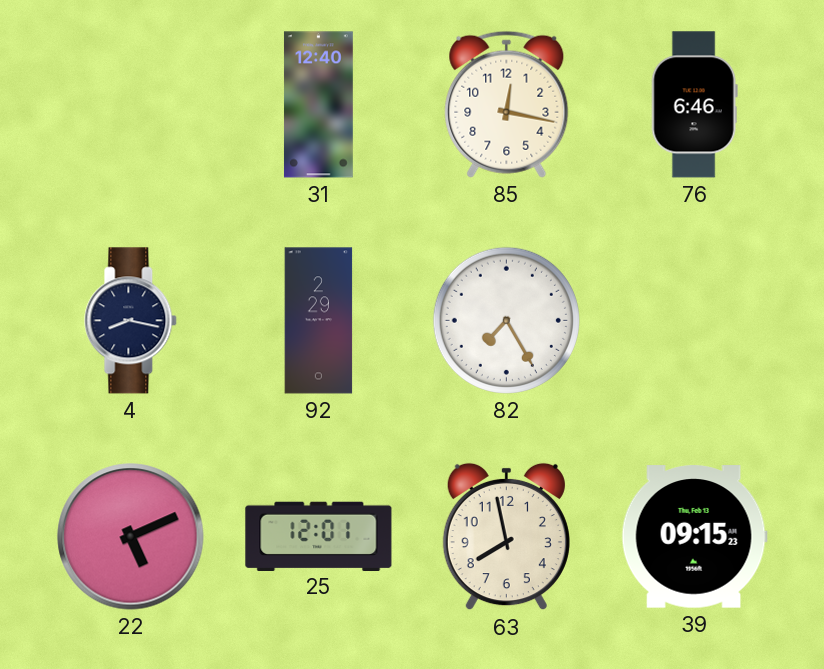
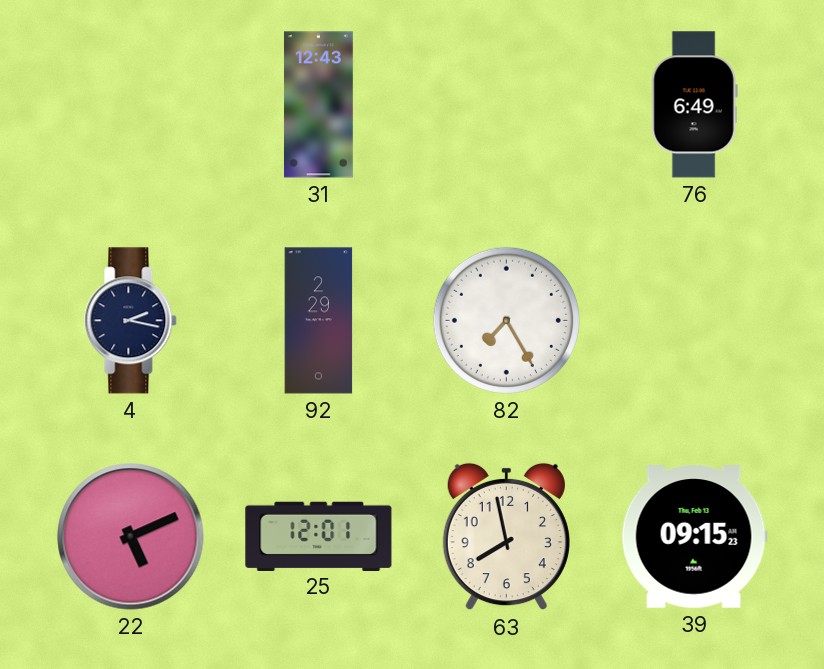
31: 12:40 -> 12:43 (318, 105)
85: 12:17 -> none (507, 104)
76: 6:46 -> 6:49 (694, 105)
4: 8:17 -> 2:17 (131, 321)
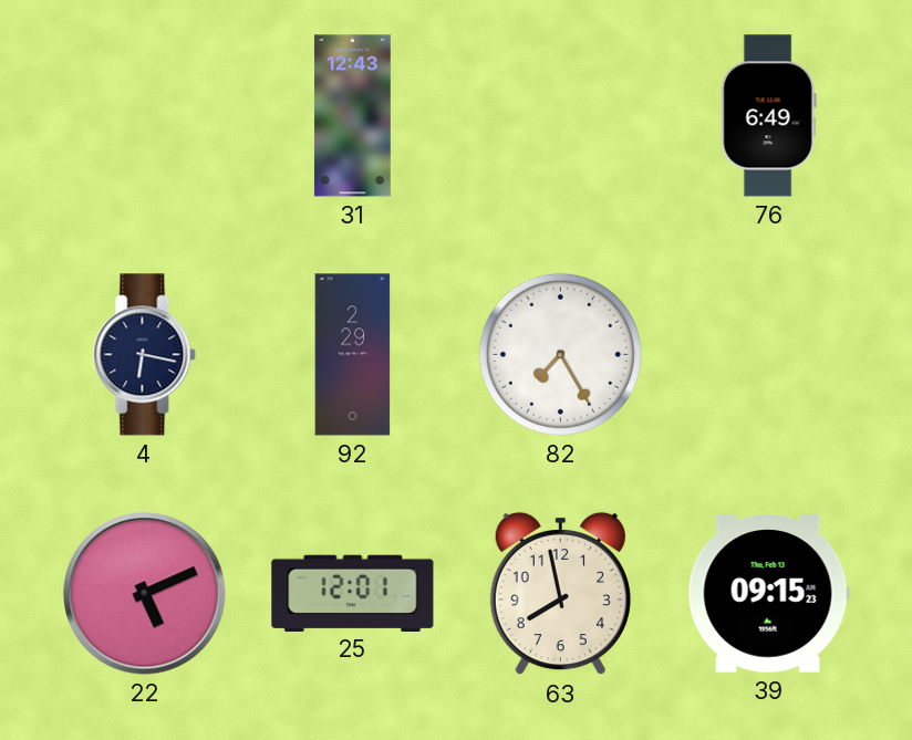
4: 2:17 -> 6:17 (145, 355)
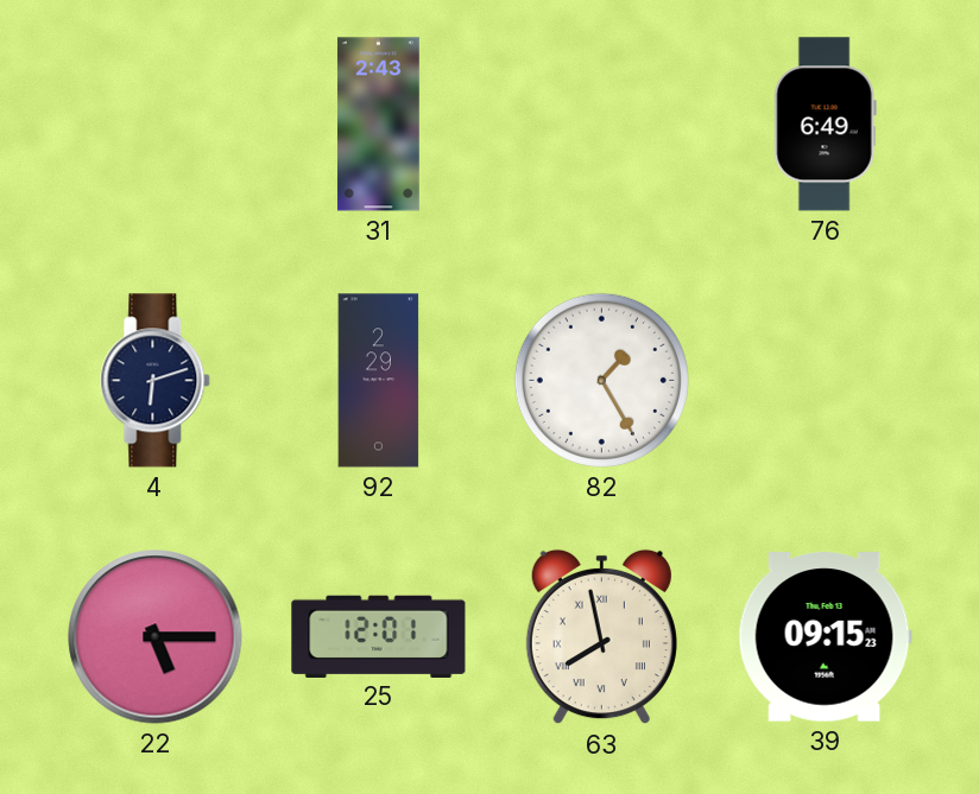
31: 12:43 -> 2:43 (378, 125)
4: 6:17 -> 6:12 (156, 381)
82: 7:25 -> 1:25 (601, 380)
22: 5:11 -> 5:15 (156, 637)
63 numerals: Arabic -> Roman (601, 637)
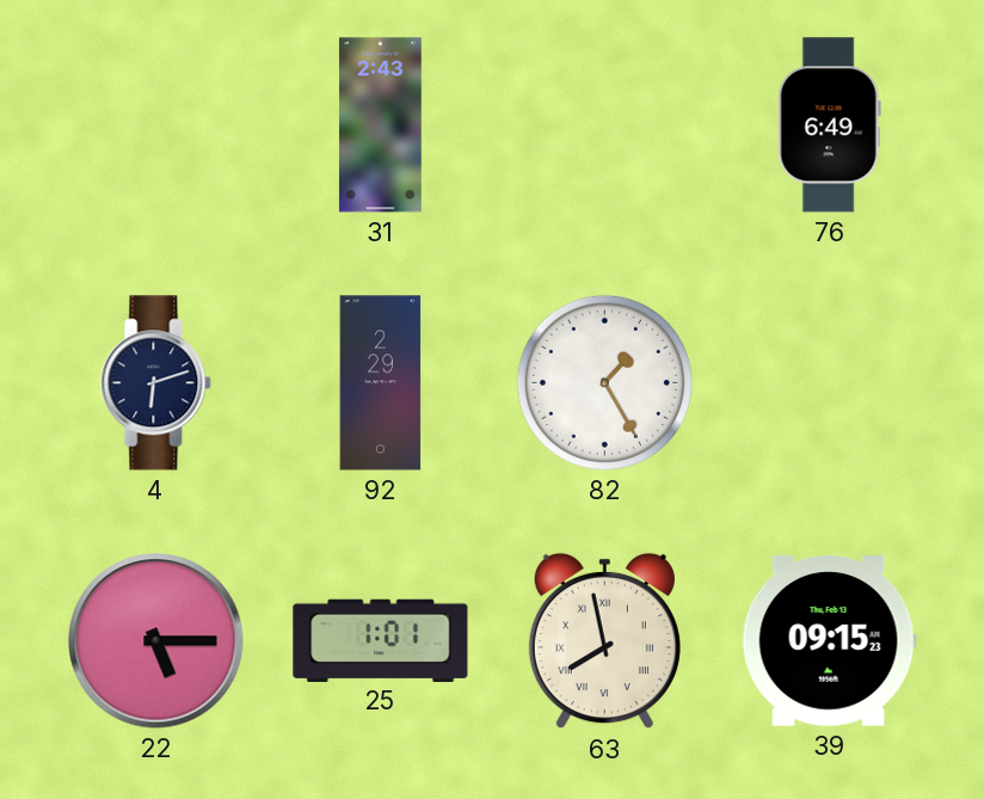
25: 12:01 -> 1:01 (381, 640)
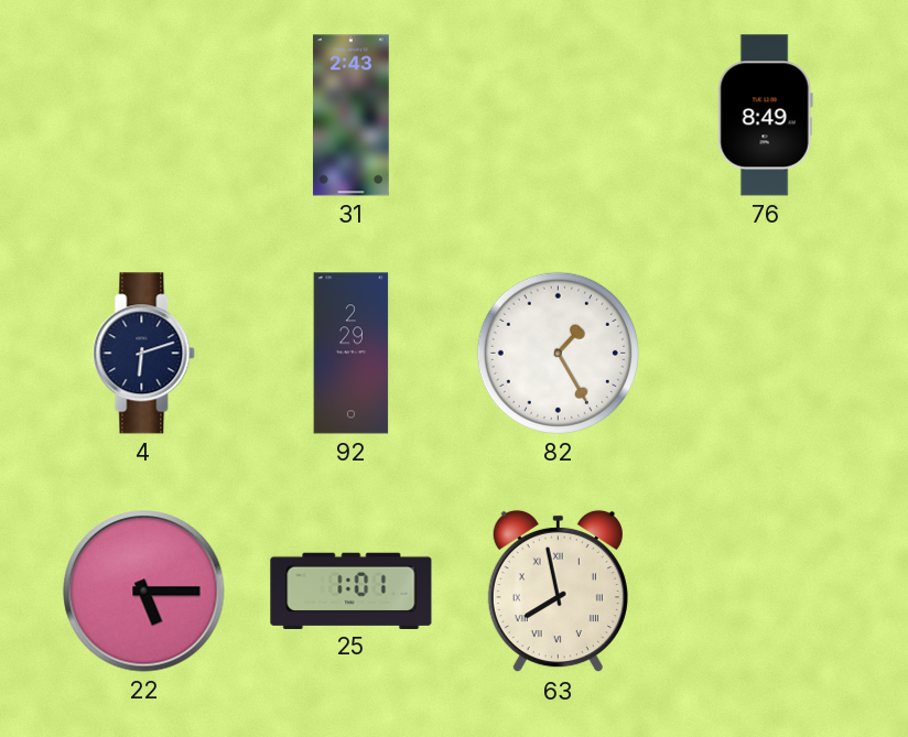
76: 6:49 -> 8:49 (765, 116)
39: 09:15 -> none (829, 641)
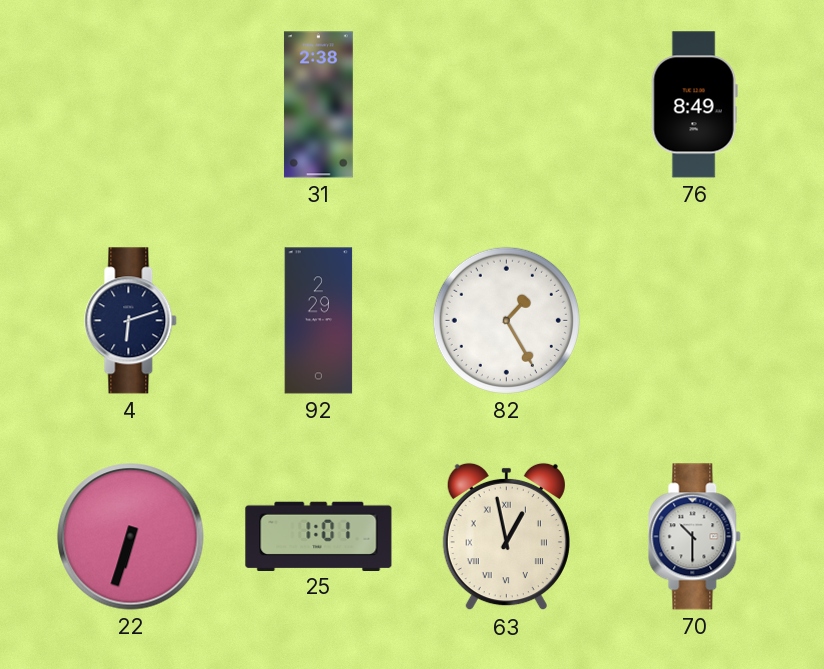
31: 2:43 -> 2:38 (318, 105)
22: 5:15 -> 6:33 (131, 537)
63: 7:58 -> 12:58 (506, 537)
70: none -> 10:30 (695, 537)
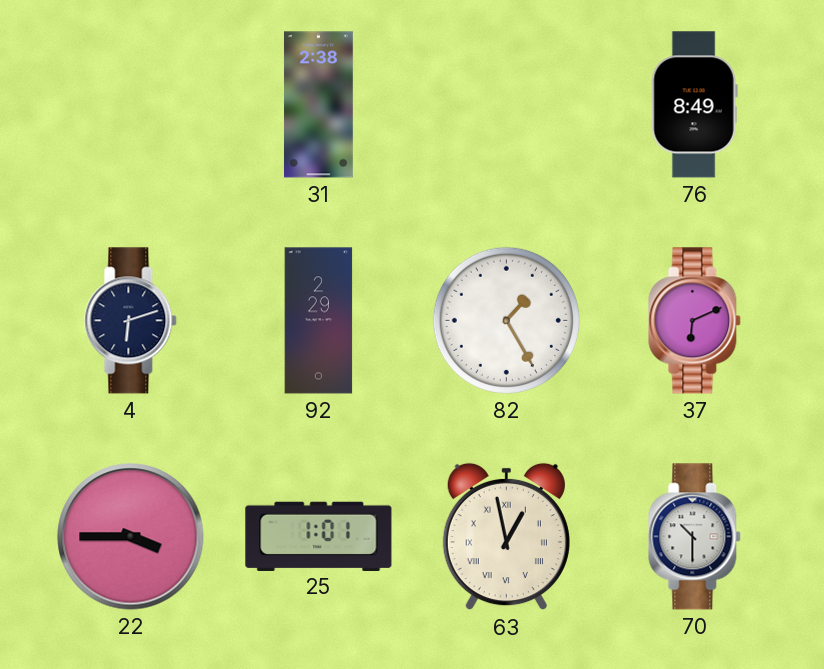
37: none -> 6:11 (695, 321)
22: 6:33 -> 3:45 (131, 537)
